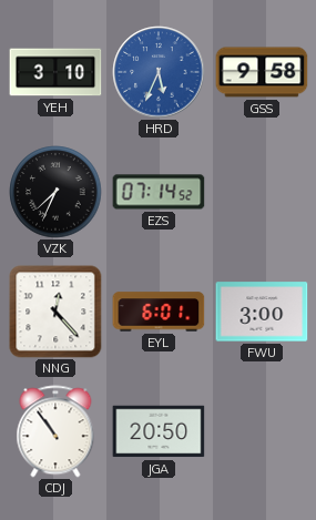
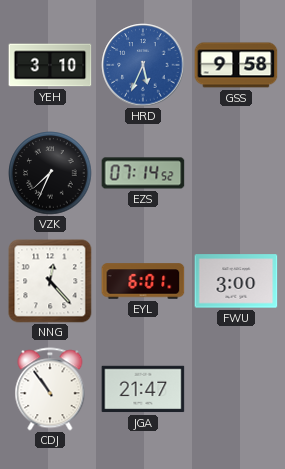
JGA: 20:50 -> 21:47 (143, 389)
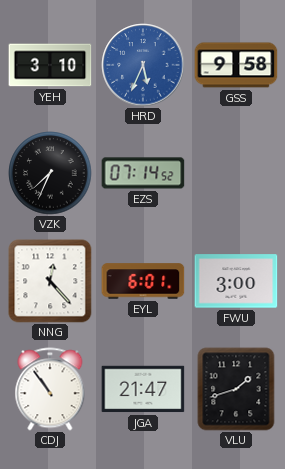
VLU: none -> 1:42 (236, 389)
